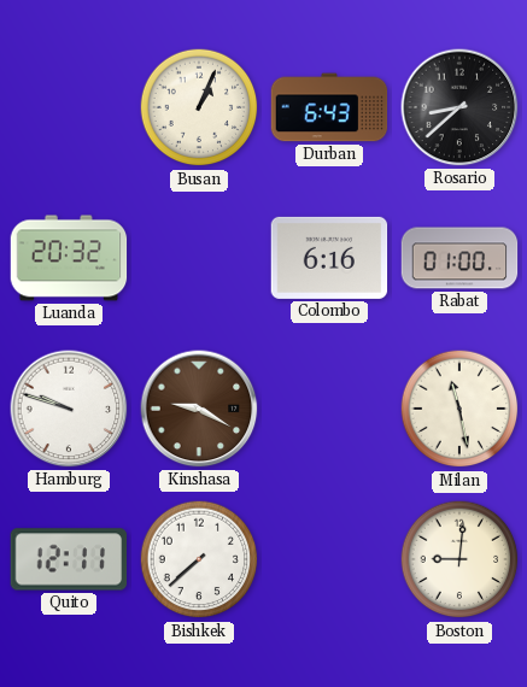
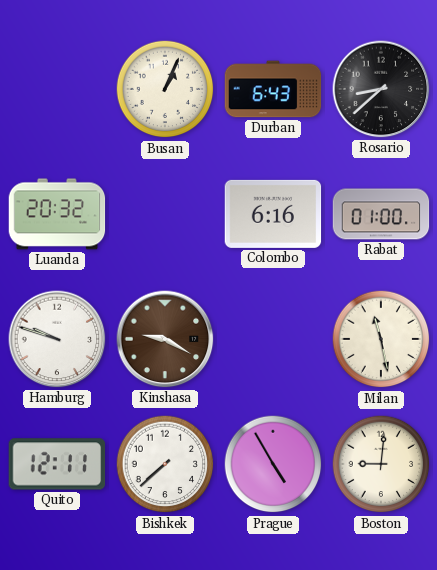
Prague: none -> 4:55 (273, 464)
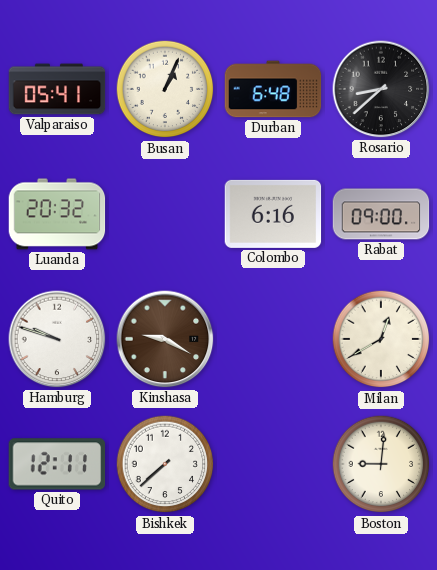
Valparaiso: none -> 05:41 (57, 89)
Durban: 6:43 -> 6:48 (273, 89)
Rabat: 01:00 -> 09:00 (381, 214)
Milan: 11:28 -> 12:40 (381, 339)
Prague: 4:55 -> none (273, 464)
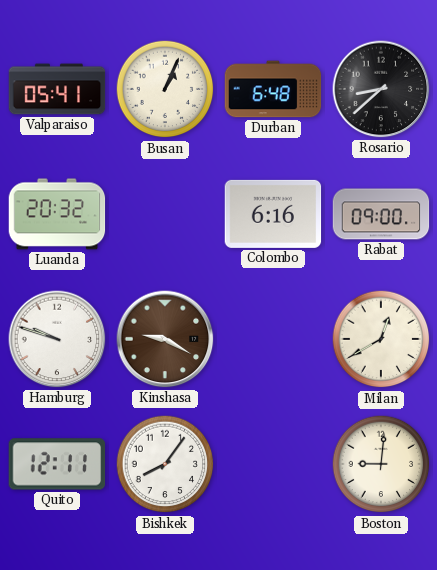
Bishkek: 7:38 -> 8:06 (165, 464)
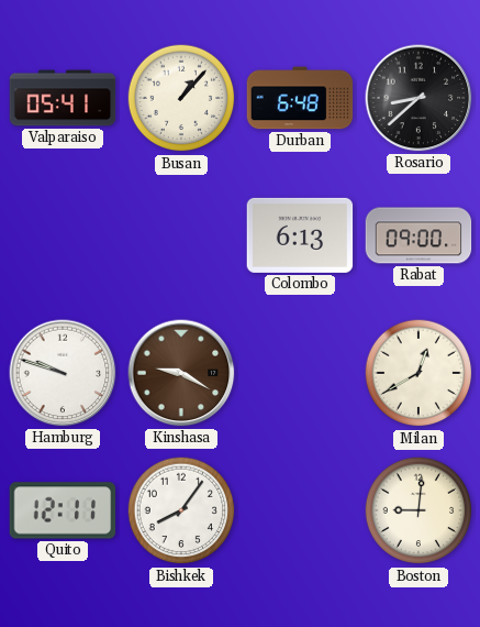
Busan: 1:04 -> 1:07 (181, 98)
Luanda: 20:32 -> none (57, 214)
Colombo: 6:16 -> 6:13 (300, 235)
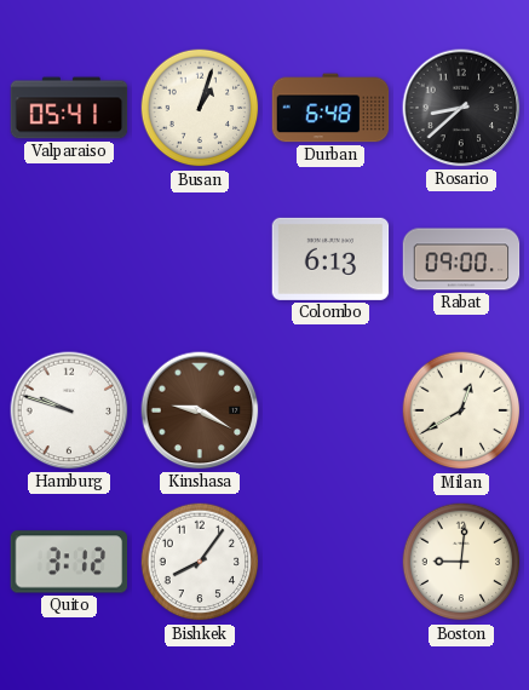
Busan: 1:07 -> 1:03 (200, 108)
Quito: 12:11 -> 3:12 (69, 562)
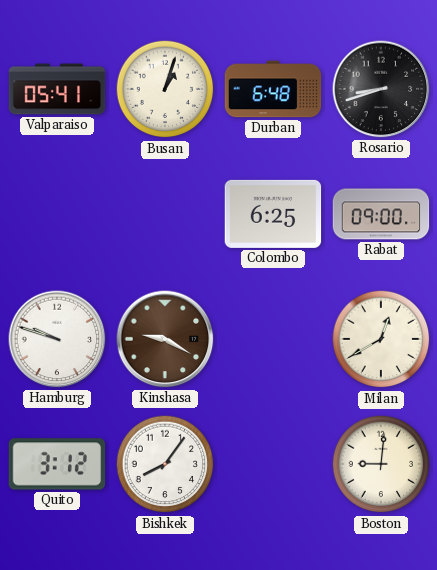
Rosario: 8:38 -> 8:42 (381, 89)
Colombo: 6:13 -> 6:25 (273, 214)
